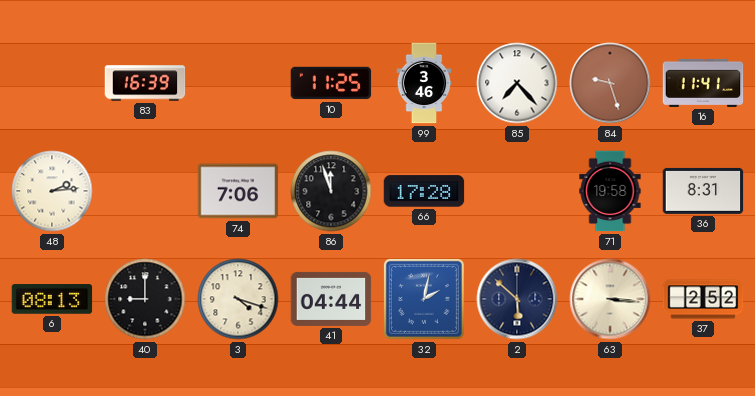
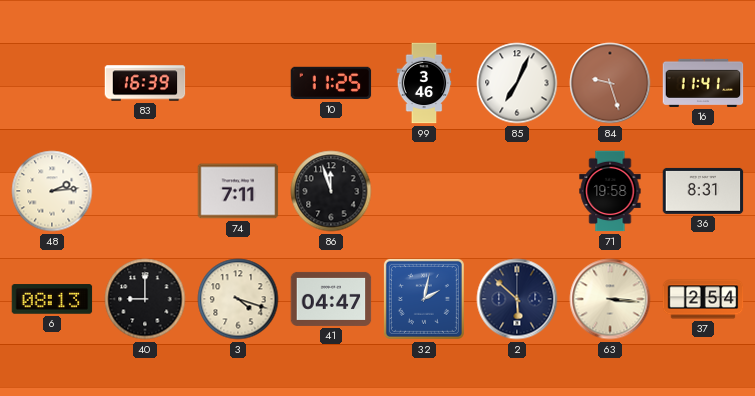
85: 7:23 -> 7:04 (517, 83)
74: 7:06 -> 7:11 (238, 191)
66: 17:28 -> none (424, 191)
41: 04:44 -> 04:47 (331, 299)
37: 2:52 -> 2:54 (703, 299)
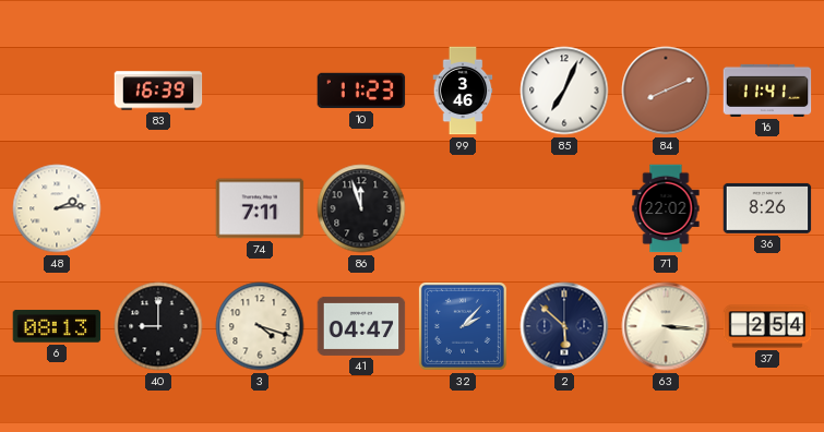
10: 11:25 -> 11:23 (361, 91)
84: 9:27 -> 8:11 (666, 91)
71: 19:58 -> 22:02 (666, 208)
36: 8:31 -> 8:26 (767, 208)
32: 2:02 -> 2:07 (463, 326)
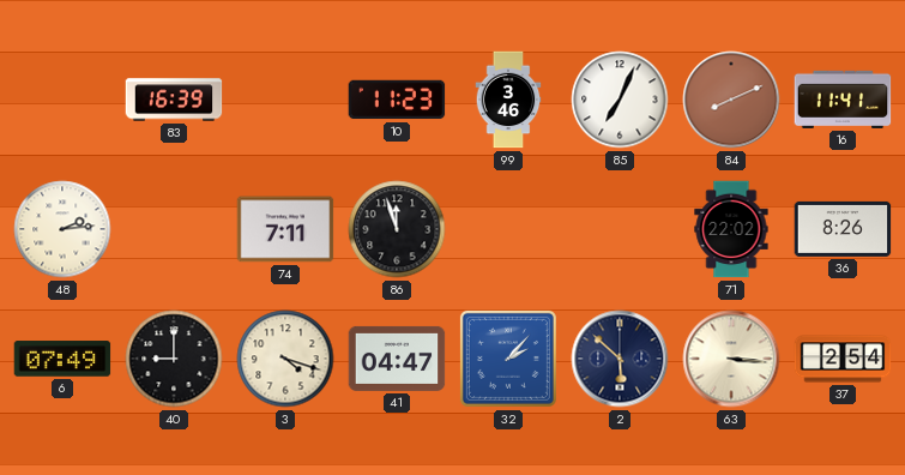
6: 08:13 -> 07:49 (62, 359)
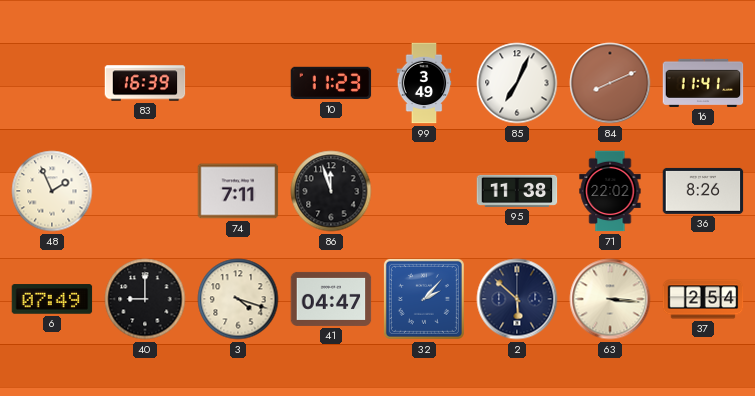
99: 3:46 -> 3:49 (424, 83)
48: 2:14 -> 1:56 (52, 191)
95: none -> 11:38 (517, 191)
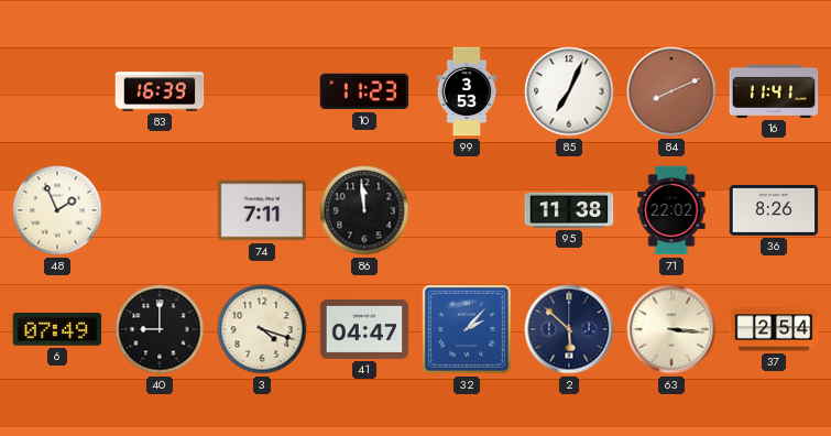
99: 3:49 -> 3:53 (467, 91)
86: 11:57 -> 11:59 (364, 210)
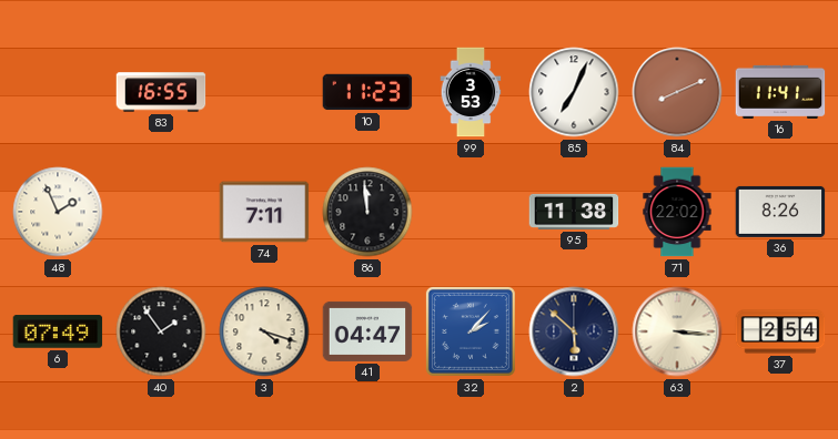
83: 16:39 -> 16:55 (161, 92)
40: 9:00 -> 1:54 (161, 331)
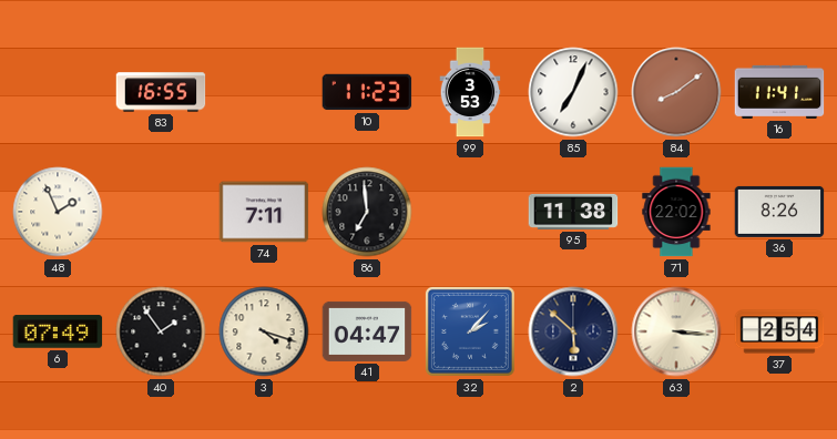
84: 8:11 -> 8:09 (676, 92)
86: 11:59 -> 6:59 (367, 212)
